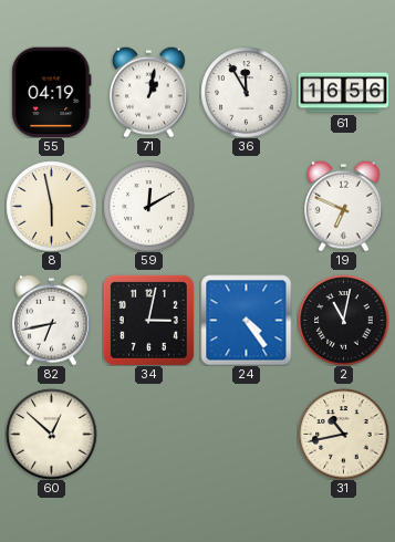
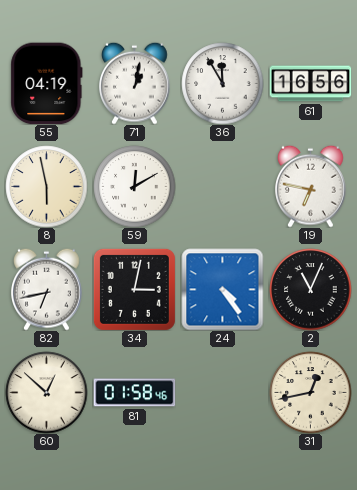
19: 6:49 -> 6:47 (311, 186)
2: 11:02 -> 11:04 (310, 289)
81: none -> 01:58 (134, 393)
31: 10:43 -> 12:43 (310, 392)
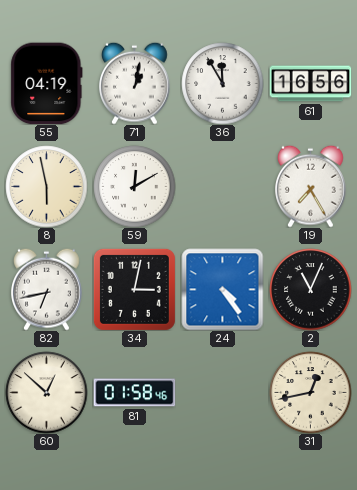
19: 6:47 -> 7:25 (311, 186)
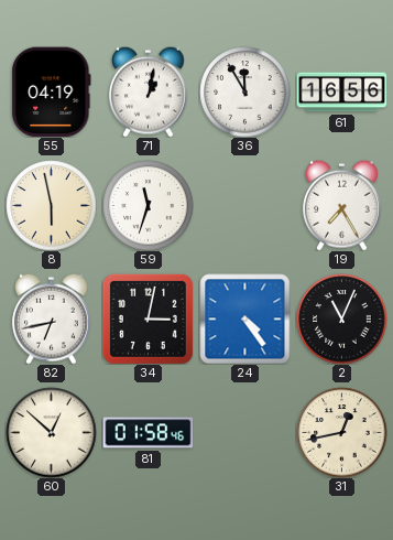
59: 12:10 -> 11:33 (148, 205)
